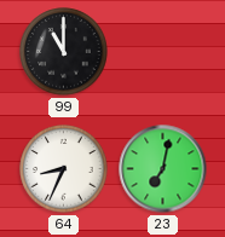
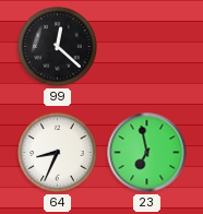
99: 11:00 -> 12:22 (58, 47)
23: 7:02 -> 6:58 (147, 153)
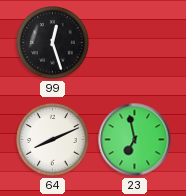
99: 12:22 -> 12:27 (53, 43)
64: 8:34 -> 8:11 (53, 140)
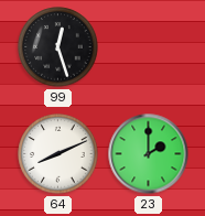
23: 6:58 -> 2:00 (149, 154)
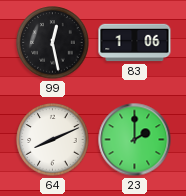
99: 12:27 -> 12:28 (53, 43)
83: none -> 1:06 (135, 43)
